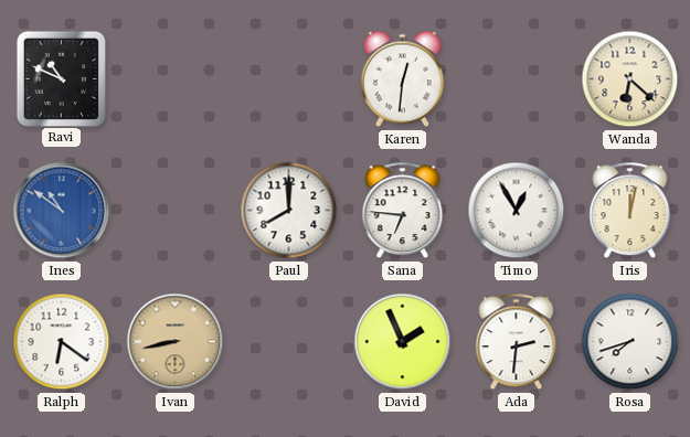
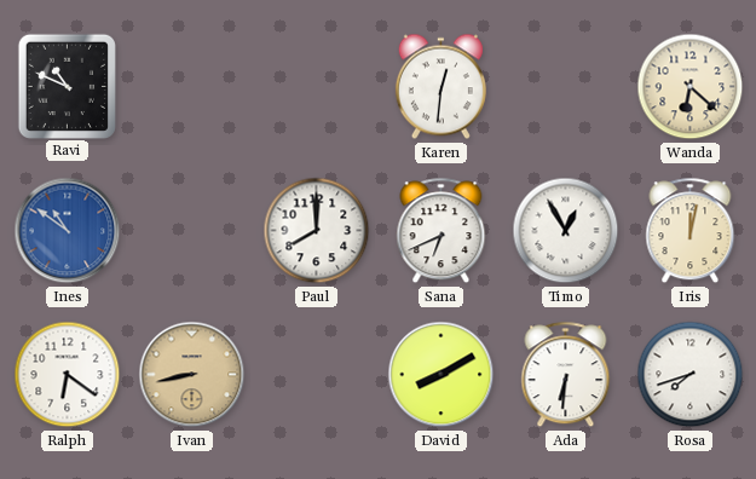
Sana: 6:46 -> 6:41 (442, 231)
David: 1:56 -> 8:10 (442, 375)
Ada: 2:31 -> 6:31 (566, 375)
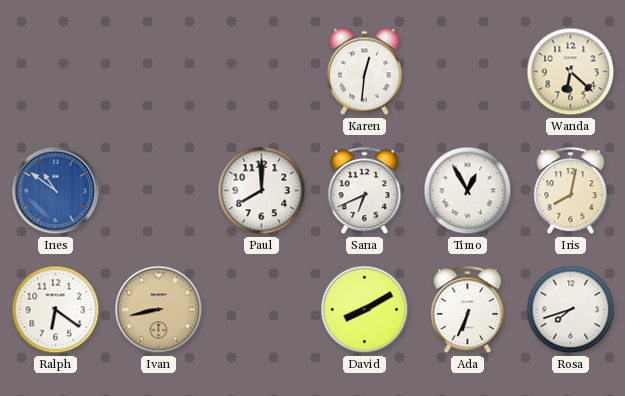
Ravi: 10:49 -> none (67, 86)
Iris: 12:02 -> 8:02 (571, 191)
Ada: 6:31 -> 6:34 (468, 310)
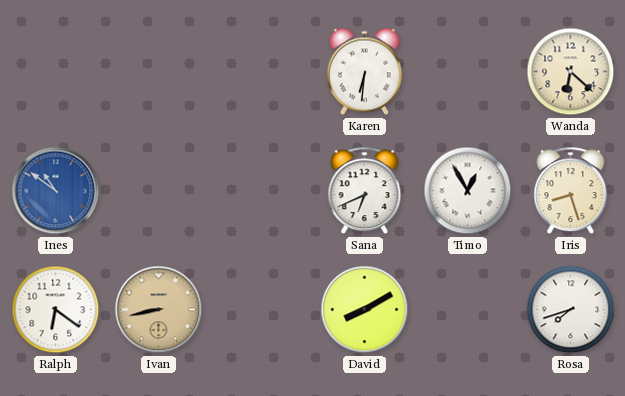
Karen: 12:31 -> 6:31 (364, 72)
Paul: 8:00 -> none (262, 191)
Iris: 8:02 -> 8:27 (571, 191)
Ada: 6:34 -> none (468, 310)
